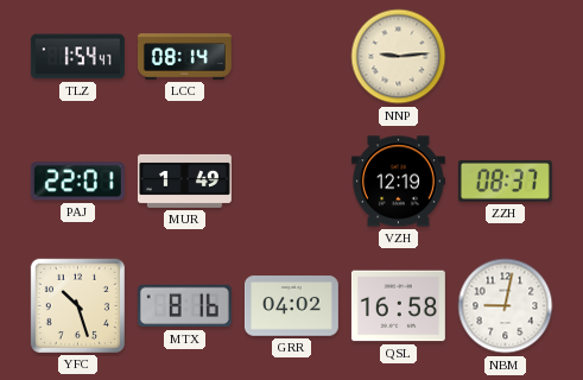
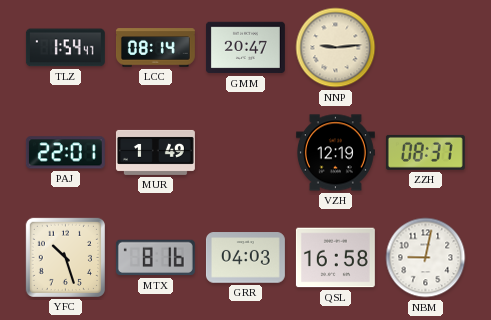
GMM: none -> 20:47 (245, 48)
GRR: 04:02 -> 04:03 (245, 258)
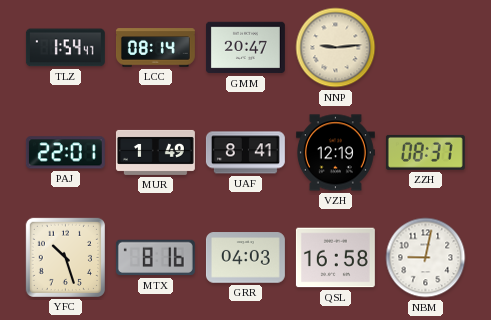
UAF: none -> 8:41 (245, 153)
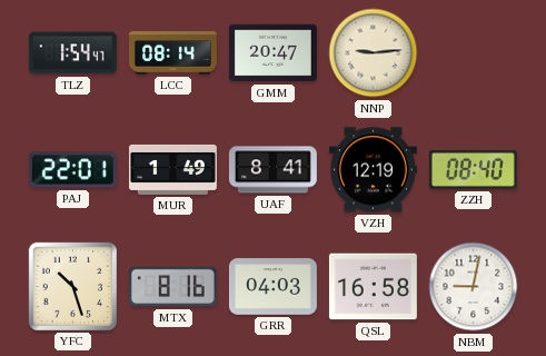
ZZH: 08:37 -> 08:40 (473, 169)
